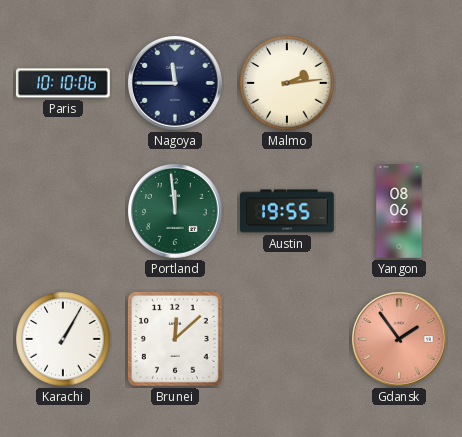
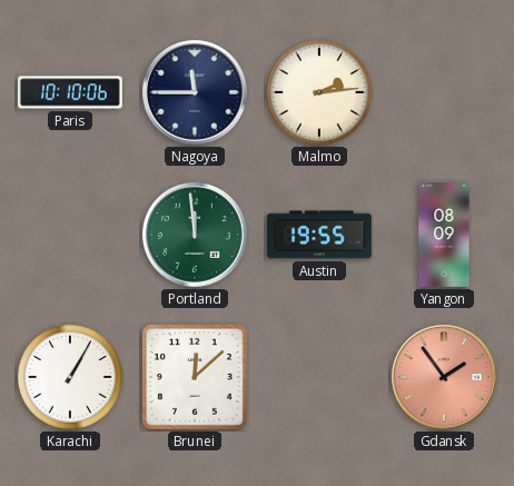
Yangon: 08:06 -> 08:09 (444, 236)
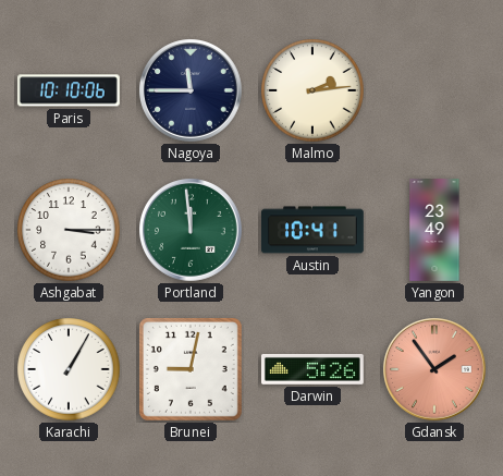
Ashgabat: none -> 3:15 (69, 230)
Austin: 19:55 -> 10:41 (312, 230)
Yangon: 08:09 -> 23:49 (434, 231)
Brunei: 12:08 -> 9:02 (191, 369)
Darwin: none -> 5:26 (312, 369)
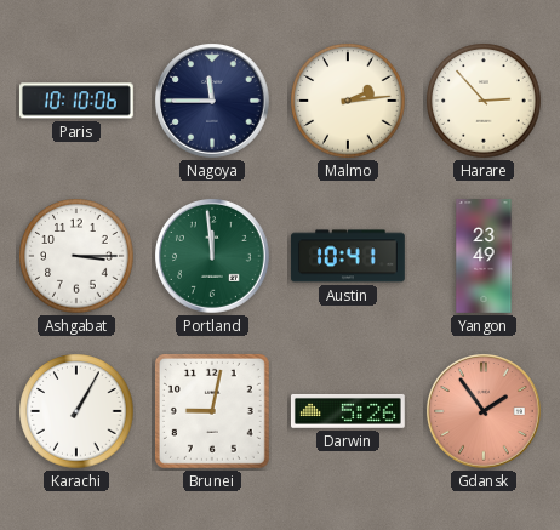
Harare: none -> 2:53 (484, 101)
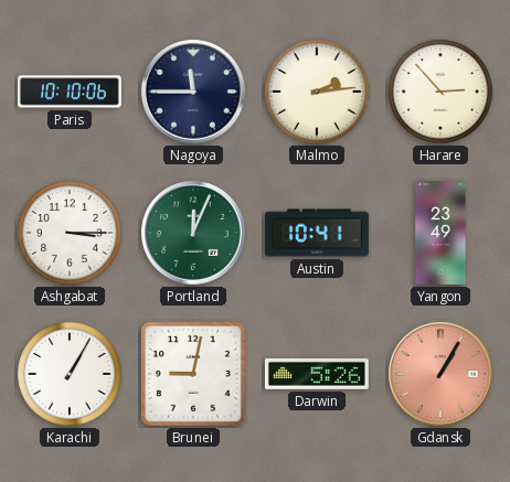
Portland: 11:59 -> 12:04 (194, 234)
Gdansk: 1:54 -> 1:05 (442, 375)
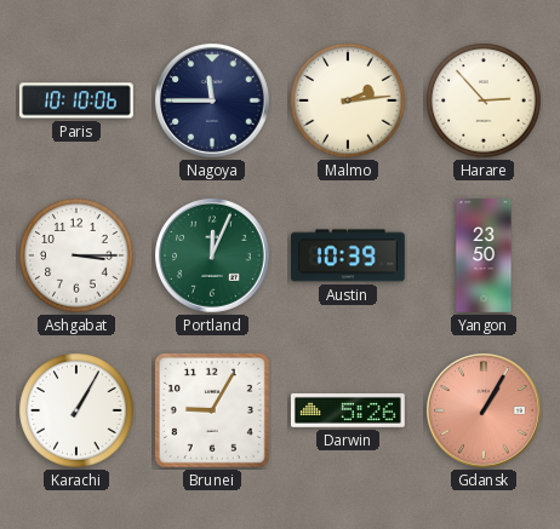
Austin: 10:41 -> 10:39 (348, 255)
Yangon: 23:49 -> 23:50 (484, 257)
Brunei: 9:02 -> 9:05 (212, 410)
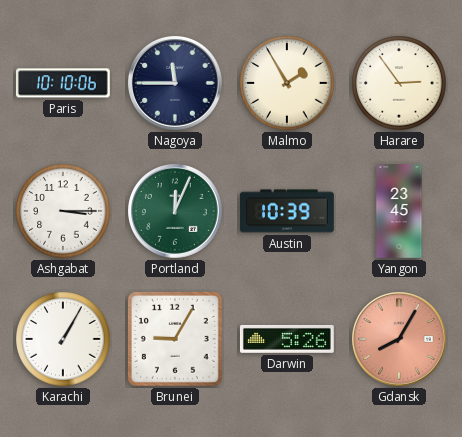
Malmo: 2:14 -> 1:55 (287, 83)
Harare: 2:53 -> 2:54 (399, 83)
Yangon: 23:50 -> 23:45 (399, 212)
Gdansk: 1:05 -> 8:05 (400, 340)
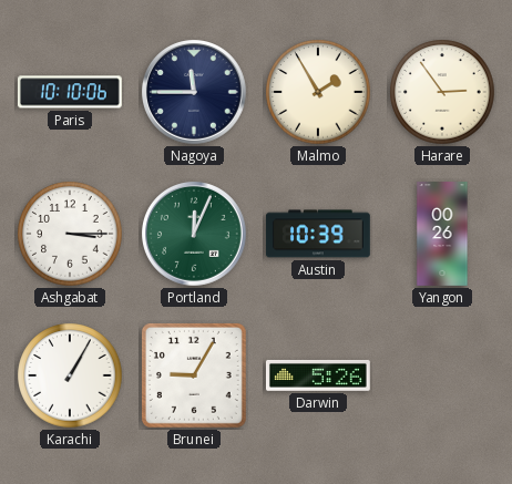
Yangon: 23:45 -> 00:26 (442, 235)
Gdansk: 8:05 -> none (400, 340)
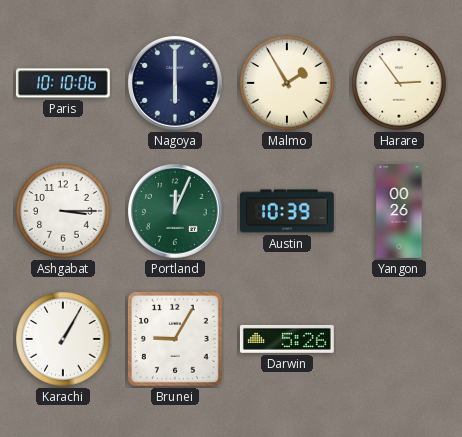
Nagoya: 11:45 -> 6:00 (176, 84)
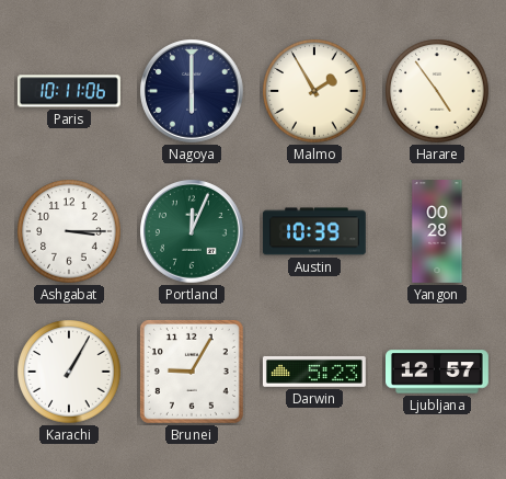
Paris: 10:10 -> 10:11 (69, 91)
Harare: 2:54 -> 4:54 (437, 91)
Yangon: 00:26 -> 00:28 (437, 232)
Darwin: 5:26 -> 5:23 (314, 372)
Ljubljana: none -> 12:57 (438, 372)
